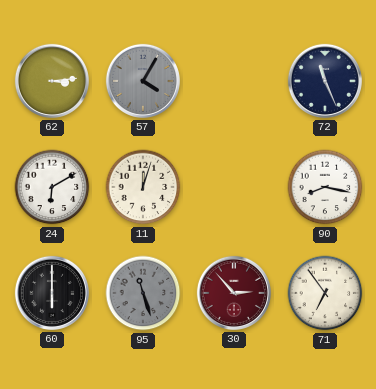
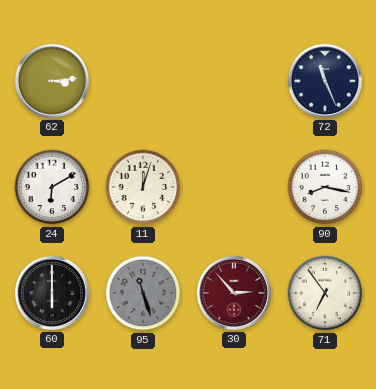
57: 4:05 -> none (143, 81)
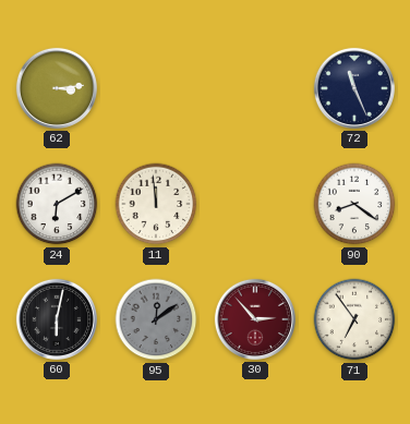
11: 12:03 -> 11:59 (156, 204)
90: 8:17 -> 8:21 (354, 204)
60: 6:00 -> 6:02 (57, 319)
95: 11:27 -> 12:09 (156, 319)
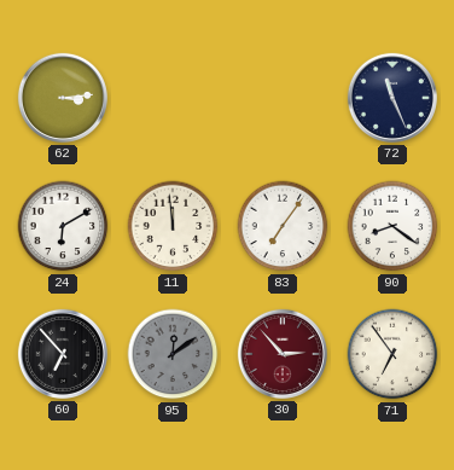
83: none -> 7:06 (283, 226)
60: 6:02 -> 6:53 (63, 354)
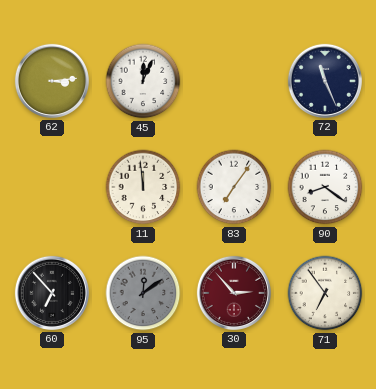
45: none -> 12:04 (143, 81)
24: 6:10 -> none (63, 226)
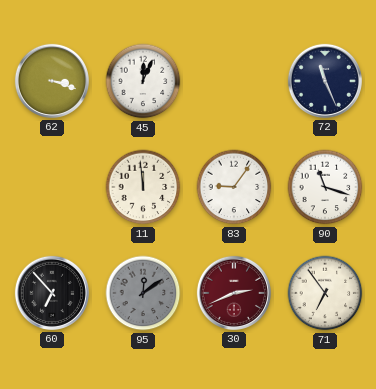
62: 3:14 -> 3:18 (52, 81)
83: 7:06 -> 9:06 (234, 187)
90: 8:21 -> 11:18 (325, 187)
30: 2:53 -> 2:41 (234, 293)
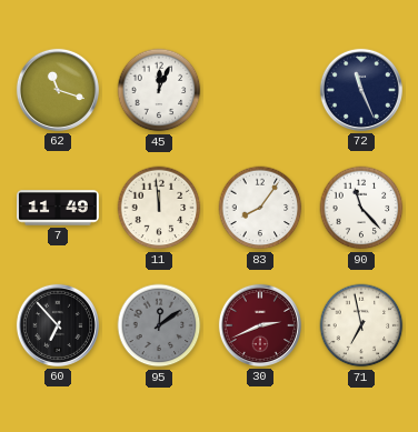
62: 3:18 -> 11:18 (58, 90)
7: none -> 11:49 (59, 208)
83: 9:06 -> 8:06 (260, 208)
90: 11:18 -> 11:23 (361, 208)
71: 6:54 -> 6:58 (361, 325)
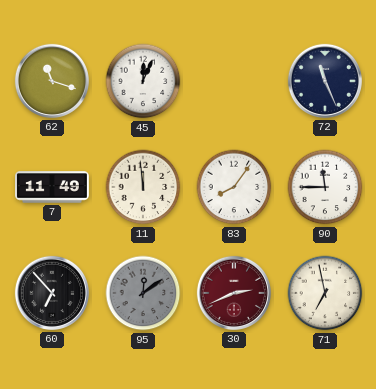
90: 11:23 -> 11:45 (325, 187)
